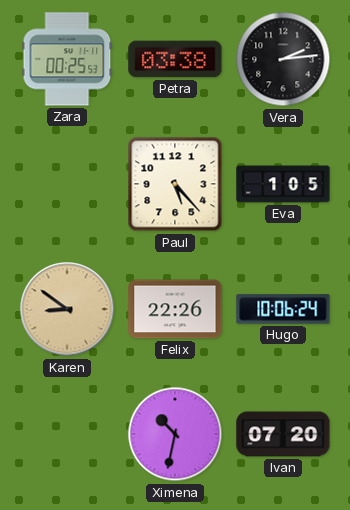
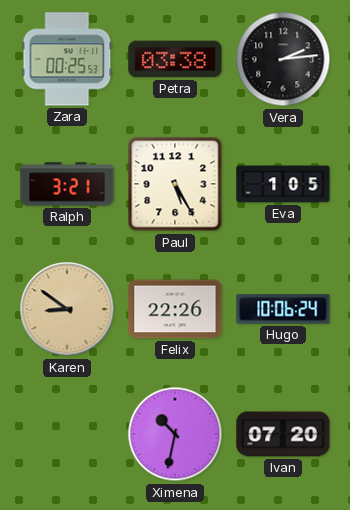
Ralph: none -> 3:21 (67, 184)
Paul: 5:23 -> 5:25 (175, 184)
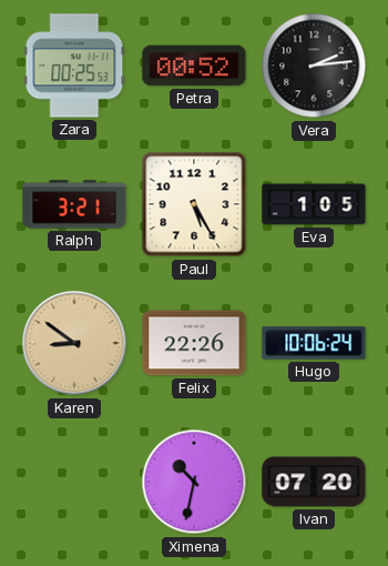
Petra: 03:38 -> 00:52 (194, 65)
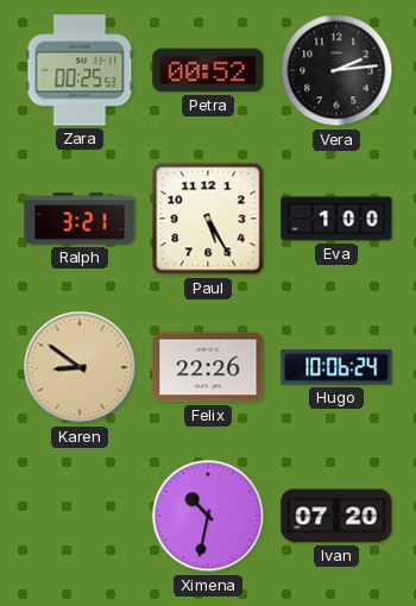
Eva: 1:05 -> 1:00 (336, 219)
